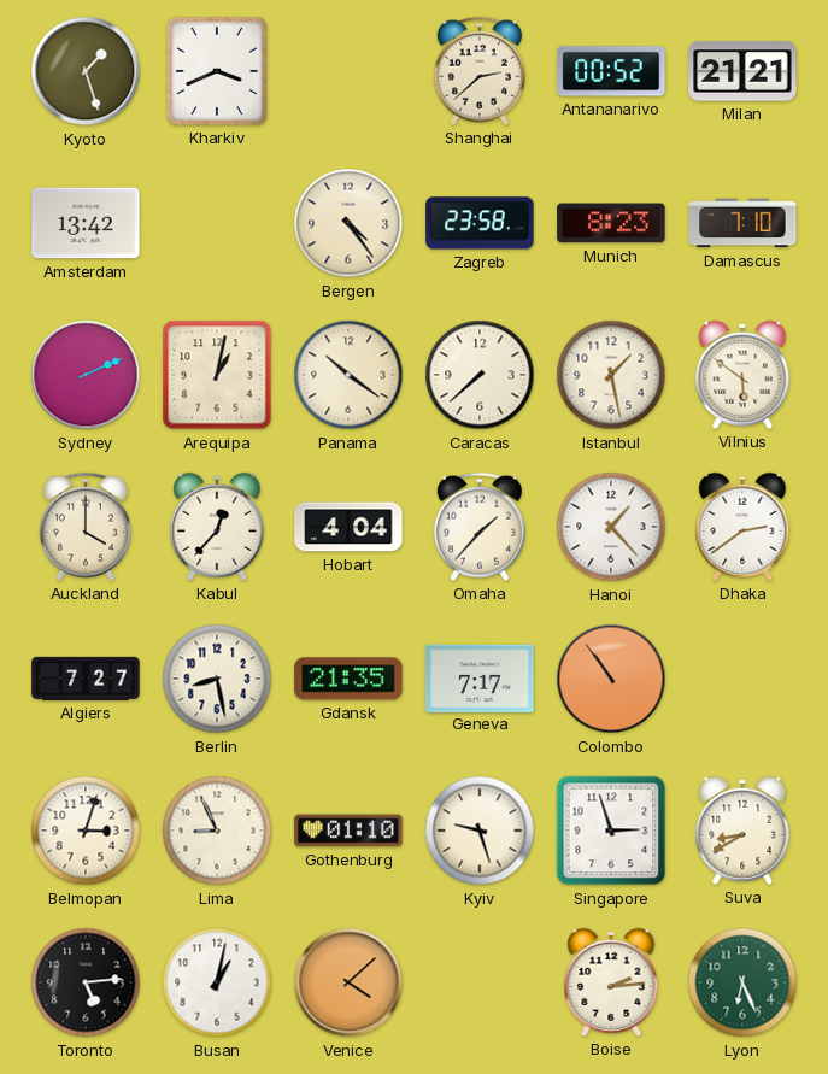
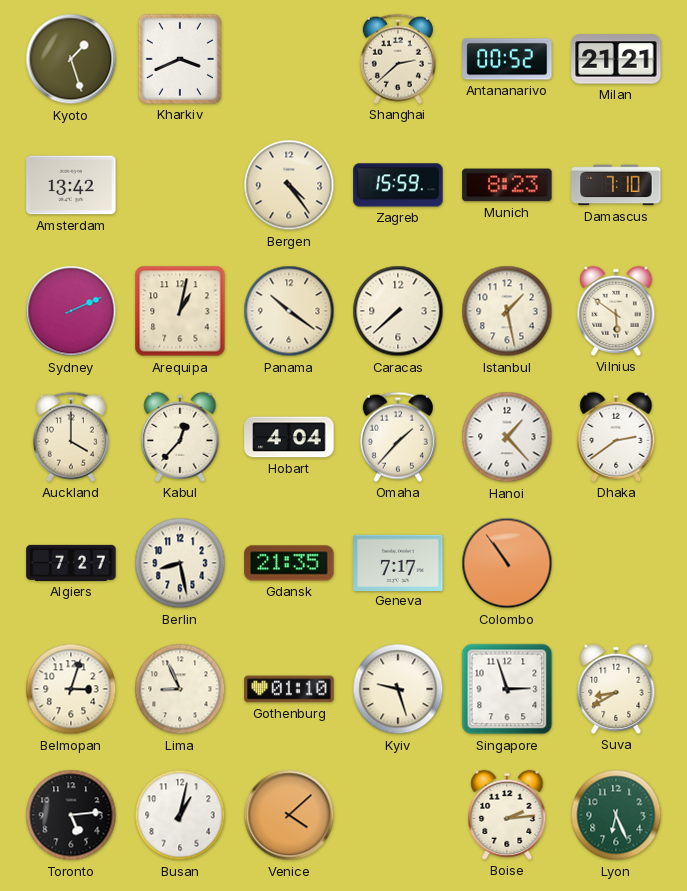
Zagreb: 23:58 -> 15:59 (398, 185)
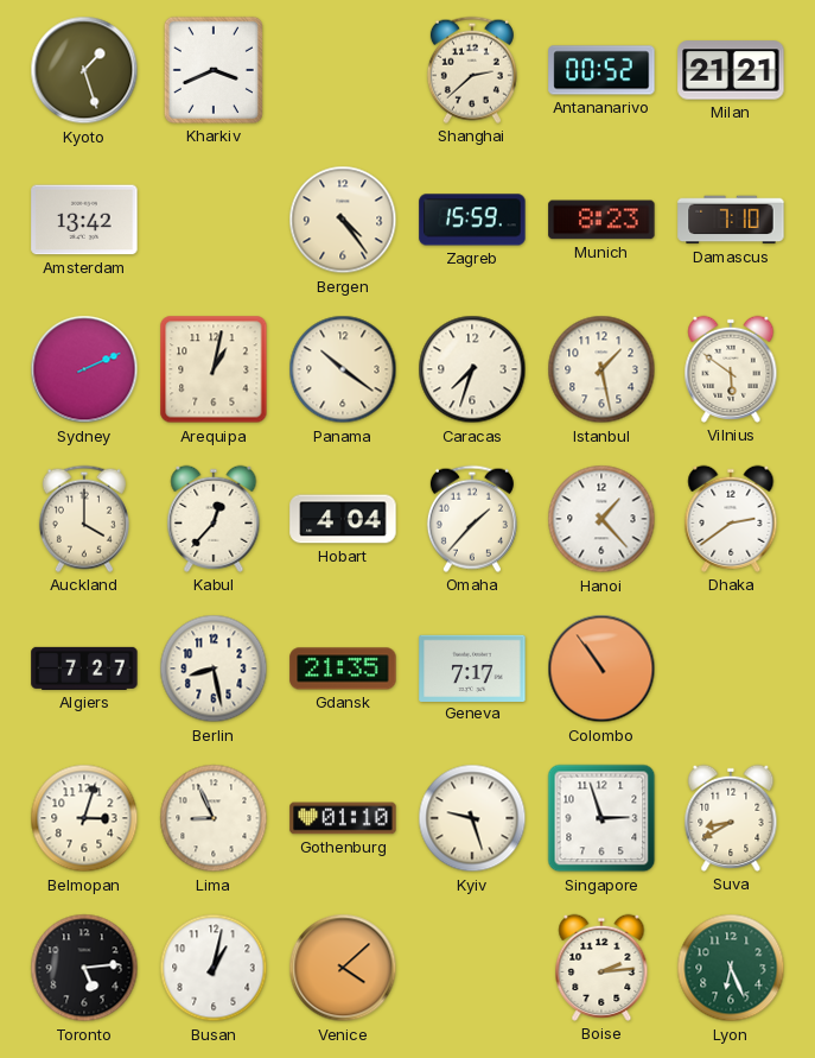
Caracas: 7:38 -> 7:33 (472, 369)
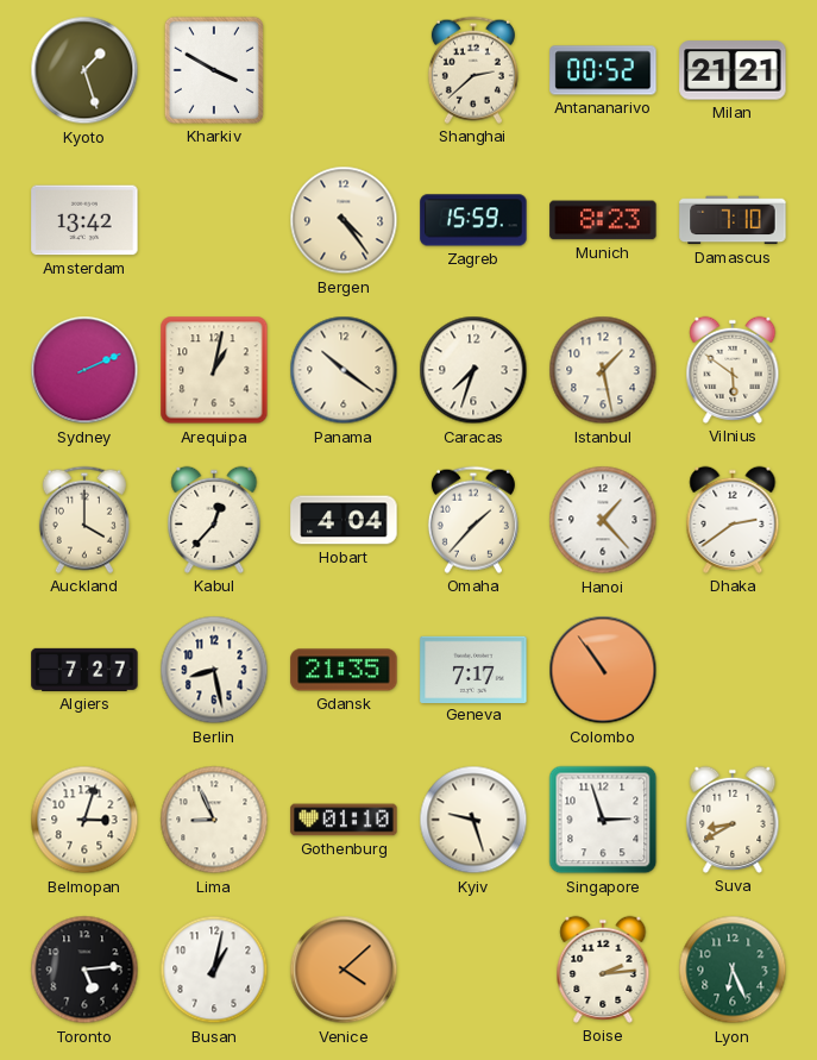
Kharkiv: 3:41 -> 3:50 (214, 70)
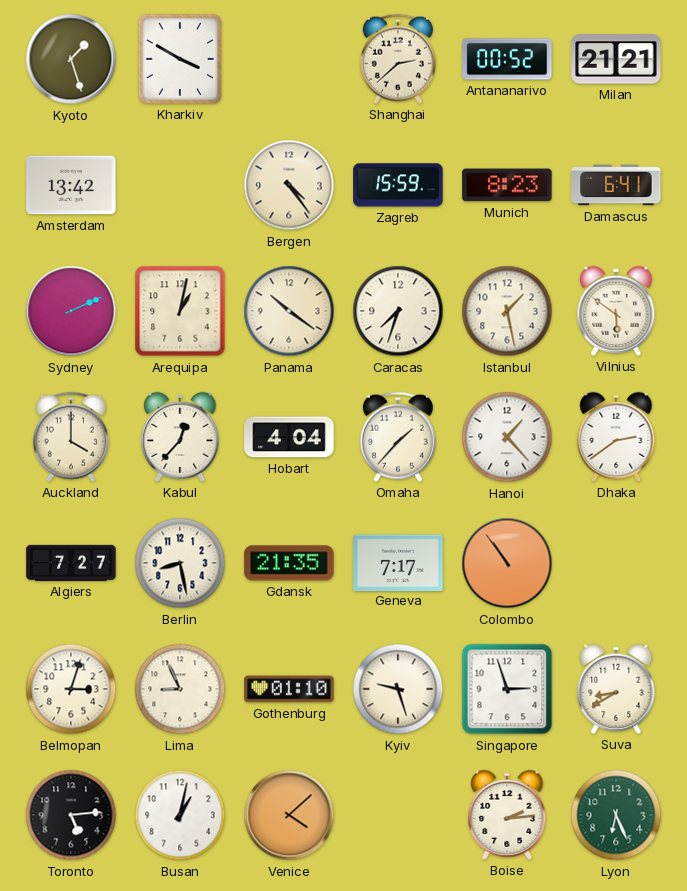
Damascus: 7:10 -> 6:41 (616, 185)
